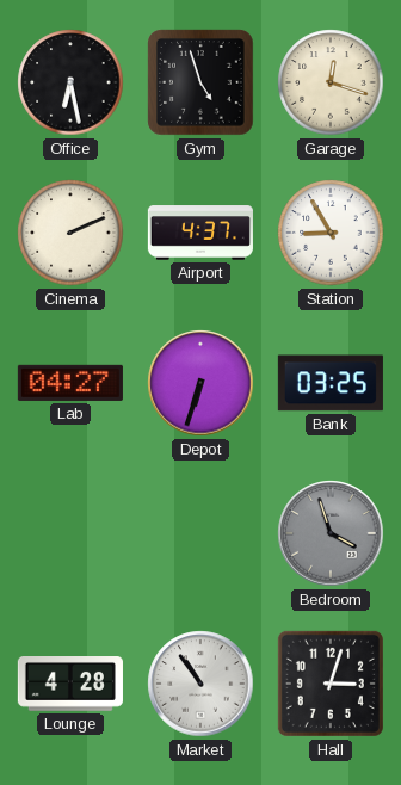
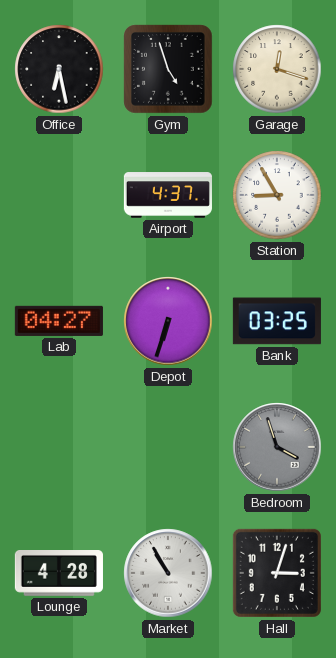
Cinema: 2:11 -> none (70, 233)
Market: 10:54 -> 10:55 (168, 573)
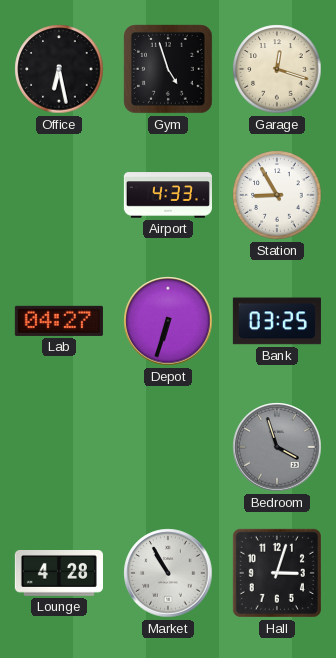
Airport: 4:37 -> 4:33 (168, 195)
